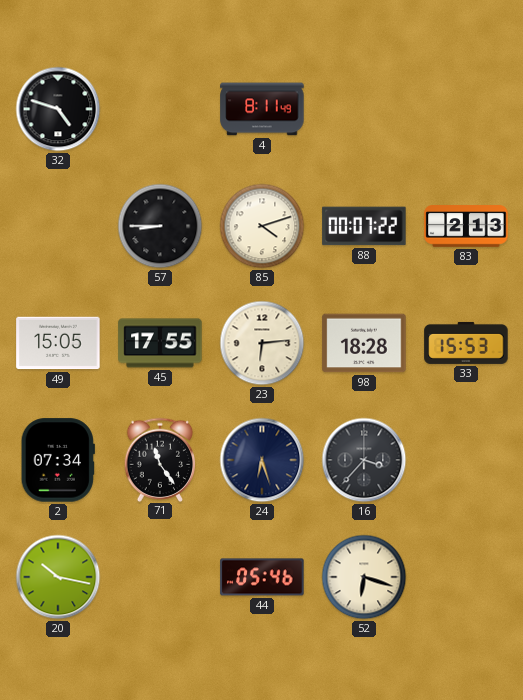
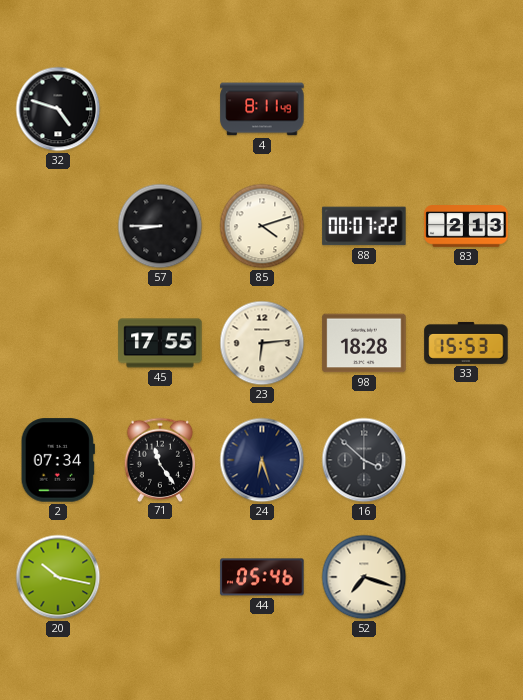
49: 15:05 -> none (58, 343)
16: 3:37 -> 3:52 (364, 460)
52: 6:18 -> 7:18 (364, 577)
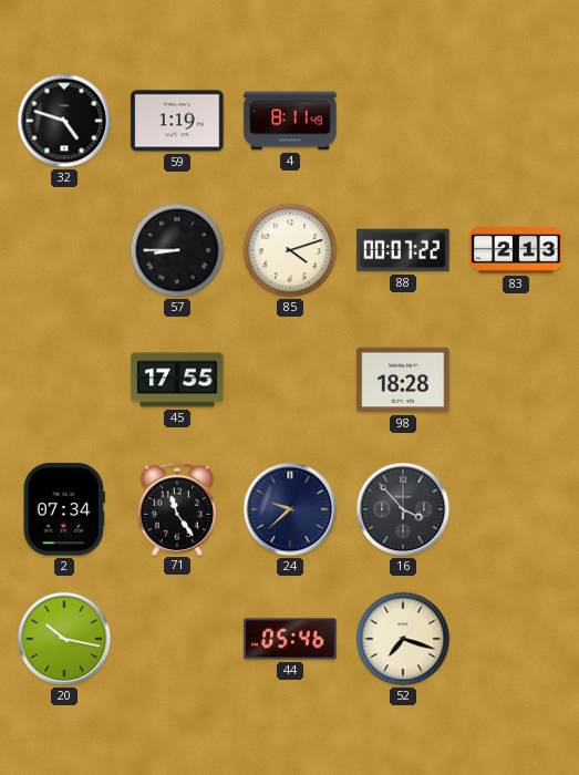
59: none -> 1:19 (177, 121)
23: 6:14 -> none (262, 343)
33: 15:53 -> none (466, 343)
24: 6:27 -> 9:38 (290, 509)
16: 3:52 -> 3:53 (403, 509)
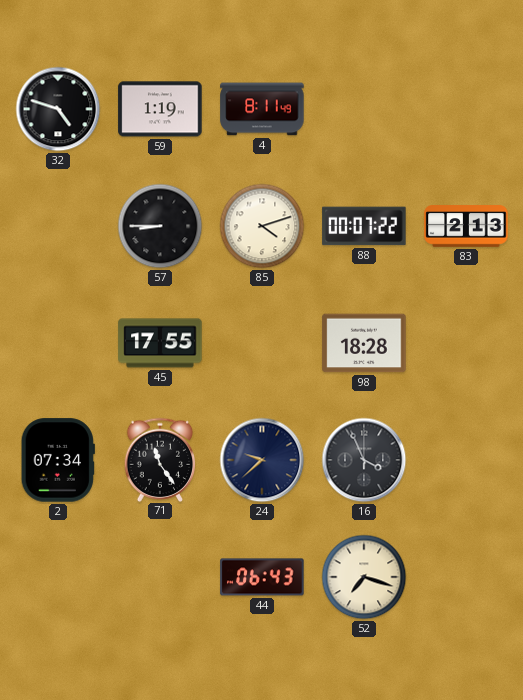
16: 3:53 -> 3:56 (364, 460)
20: 10:17 -> none (64, 639)
44: 05:46 -> 06:43 (262, 577)
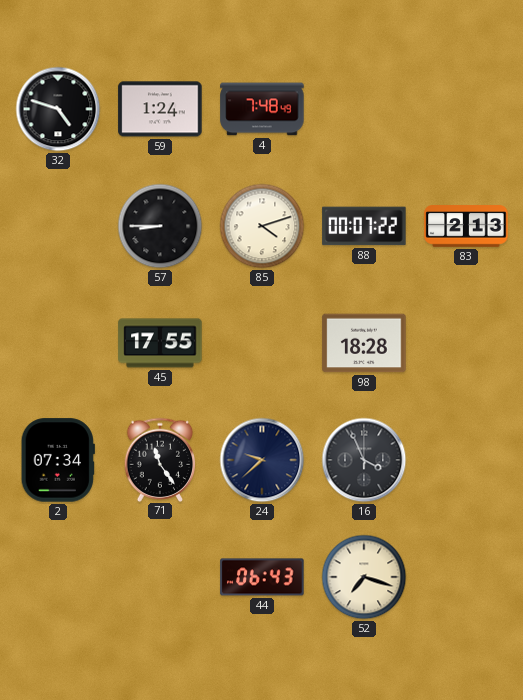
59: 1:19 -> 1:24 (160, 109)
4: 8:11 -> 7:48 (262, 109)
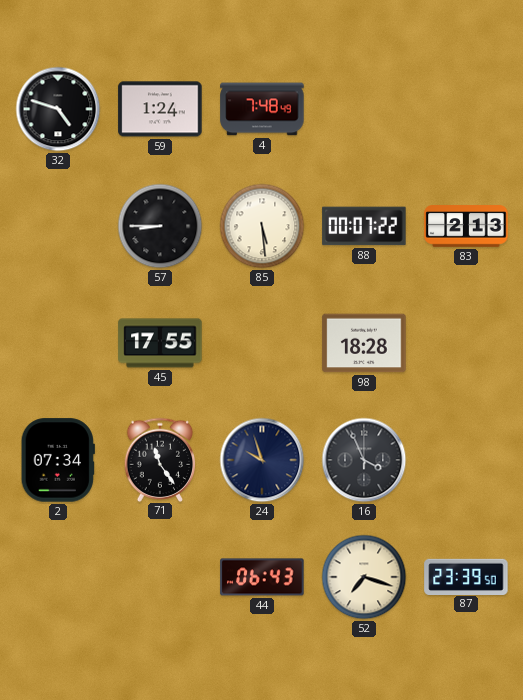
85: 4:12 -> 5:29 (262, 226)
24: 9:38 -> 9:57 (262, 460)
87: none -> 23:39 (466, 576)
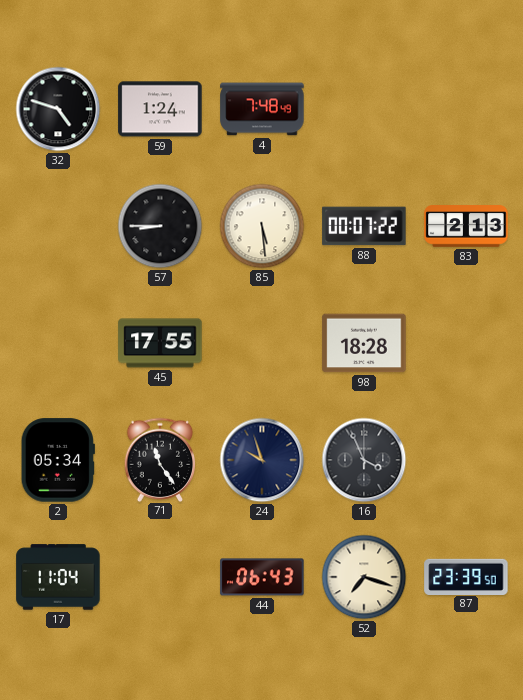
2: 07:34 -> 05:34 (58, 460)
17: none -> 11:04 (58, 577)
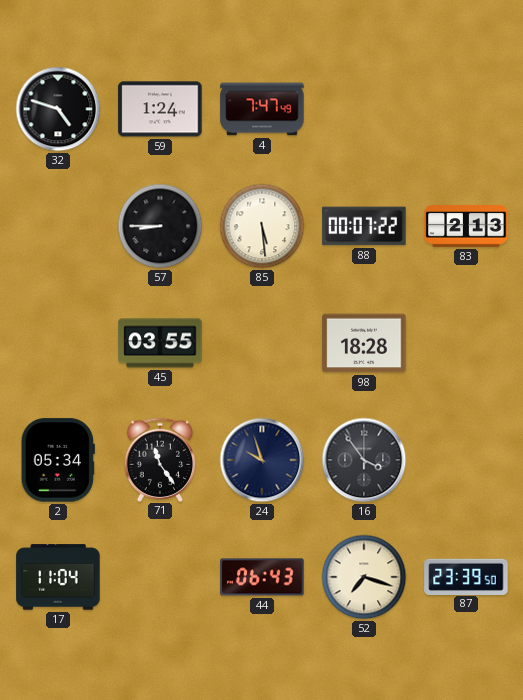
4: 7:48 -> 7:47 (262, 109)
45: 17:55 -> 03:55 (160, 343)
16: 3:56 -> 3:54 (364, 460)
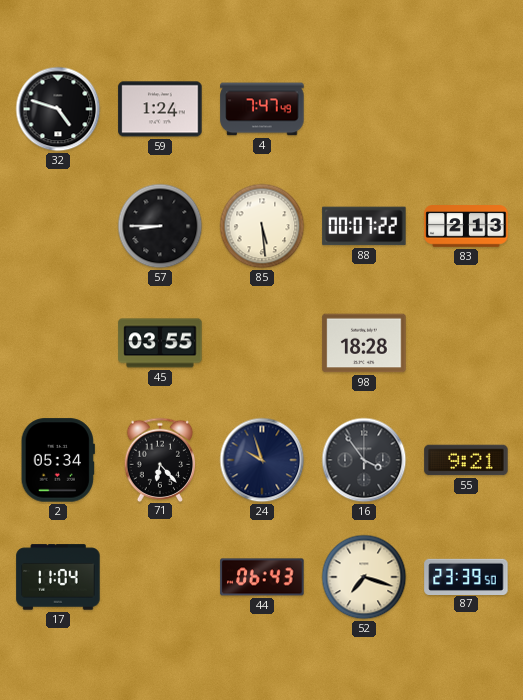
71: 11:24 -> 6:23 (160, 459)
55: none -> 9:21 (466, 460)
